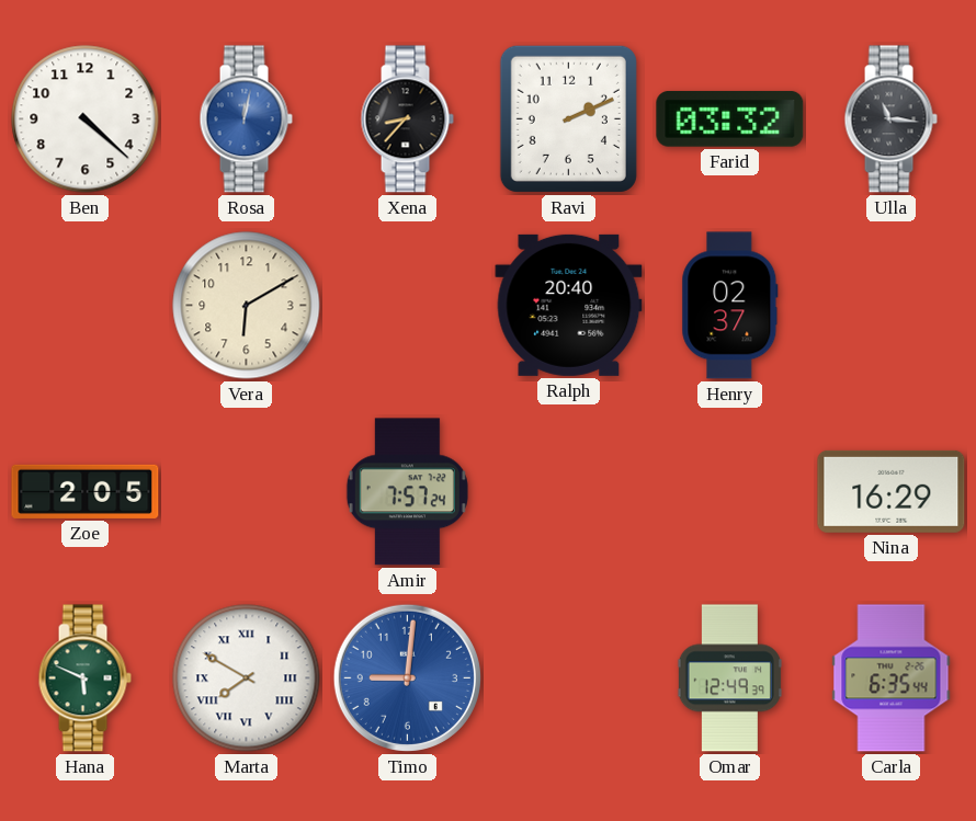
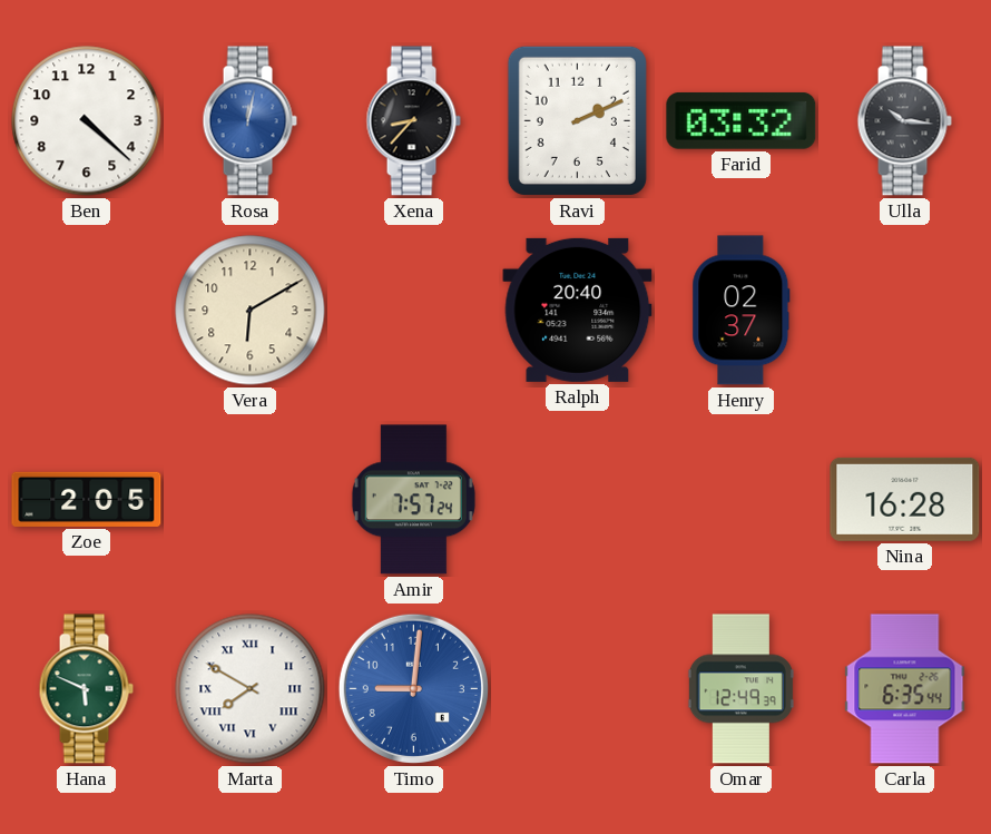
Ulla: 11:16 -> 10:16 (904, 121)
Nina: 16:29 -> 16:28 (905, 499)
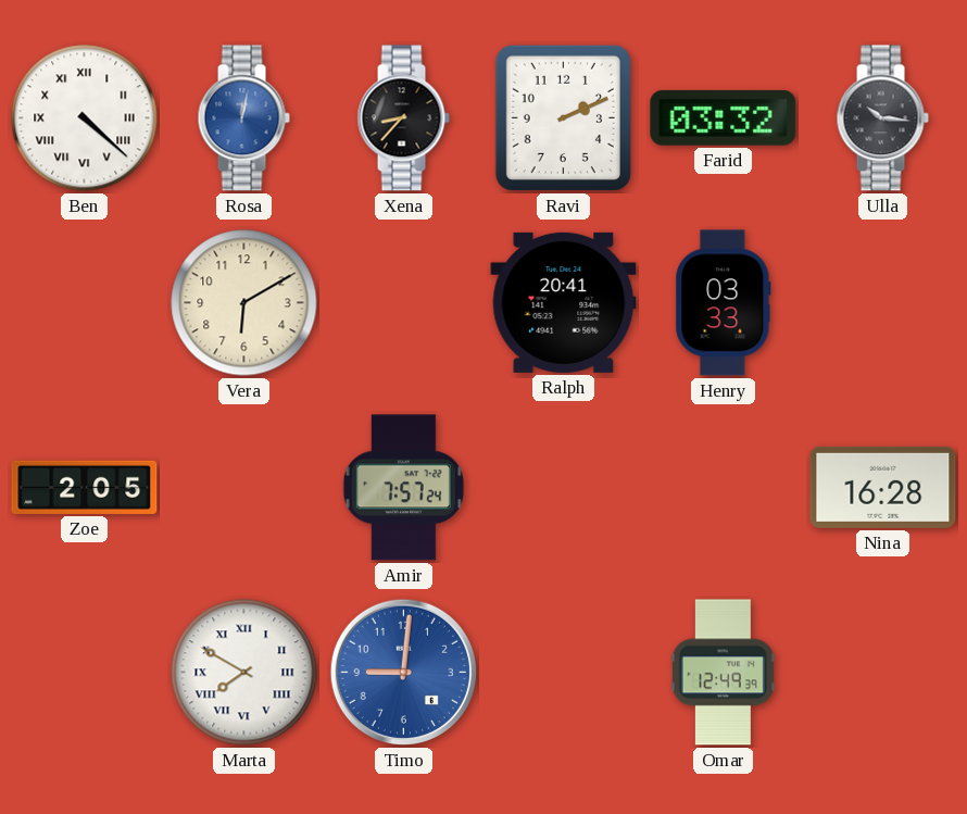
Ben numerals: Arabic -> Roman (85, 118)
Ralph: 20:40 -> 20:41 (564, 302)
Henry: 02:37 -> 03:33 (724, 303)
Hana: 5:49 -> none (86, 689)
Carla: 6:35 -> none (905, 689)
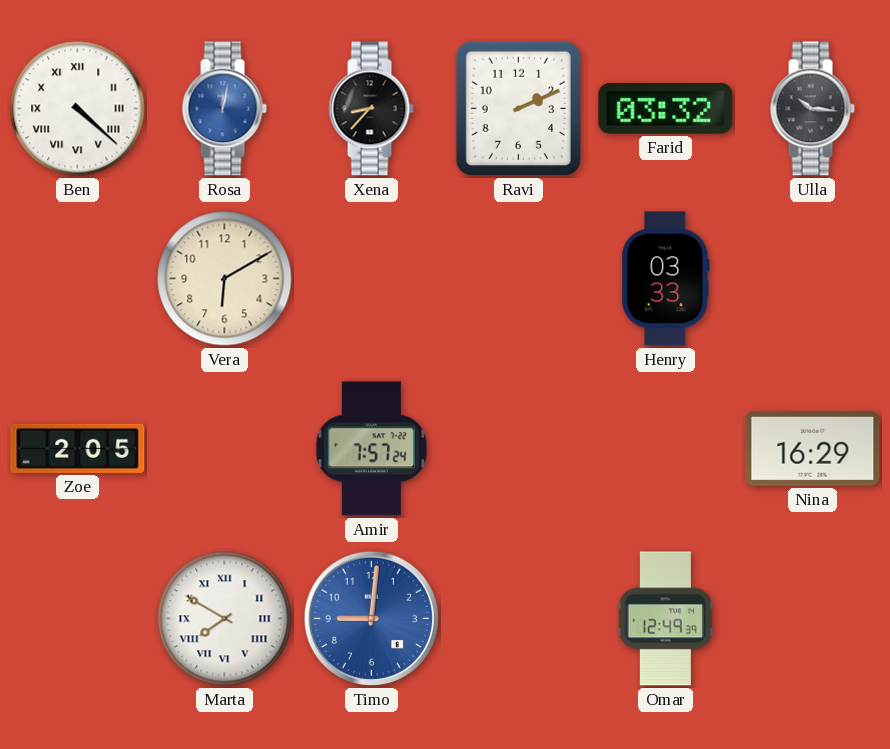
Ralph: 20:41 -> none (564, 302)
Nina: 16:28 -> 16:29 (813, 448)
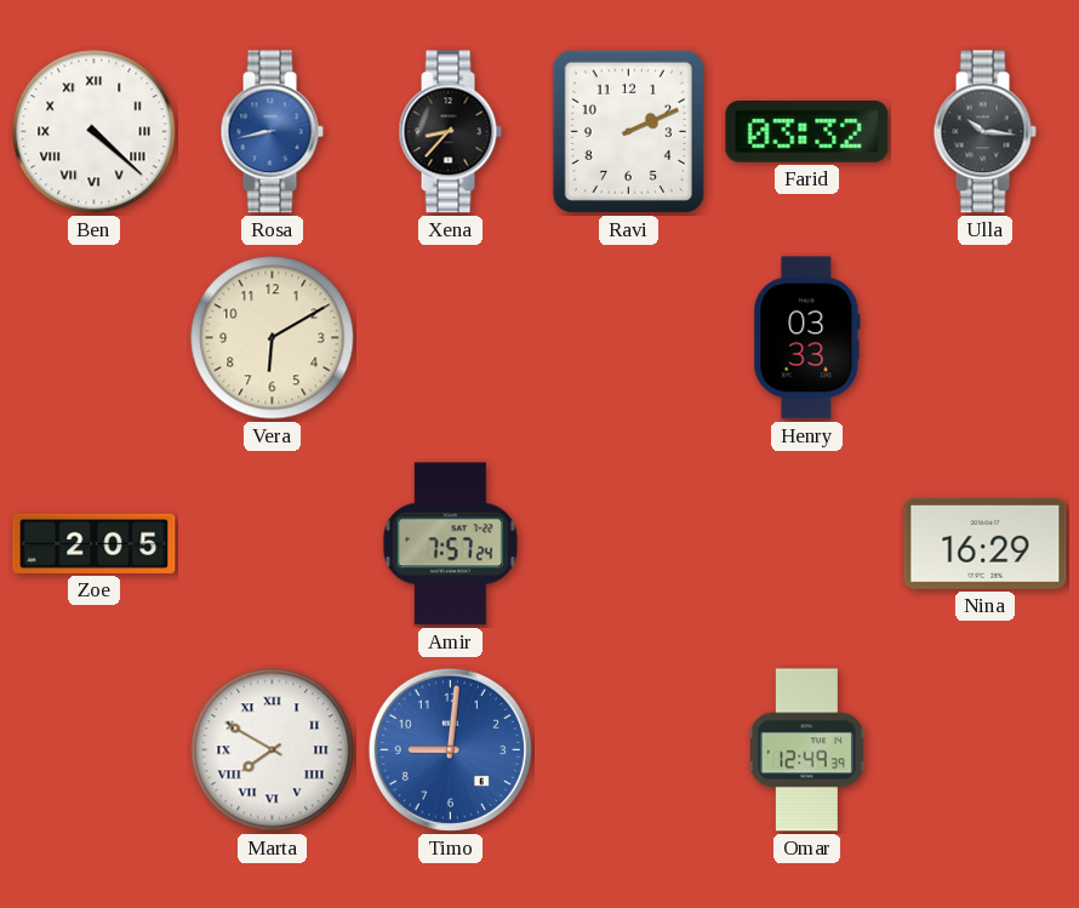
Rosa: 12:02 -> 8:43 (272, 132)
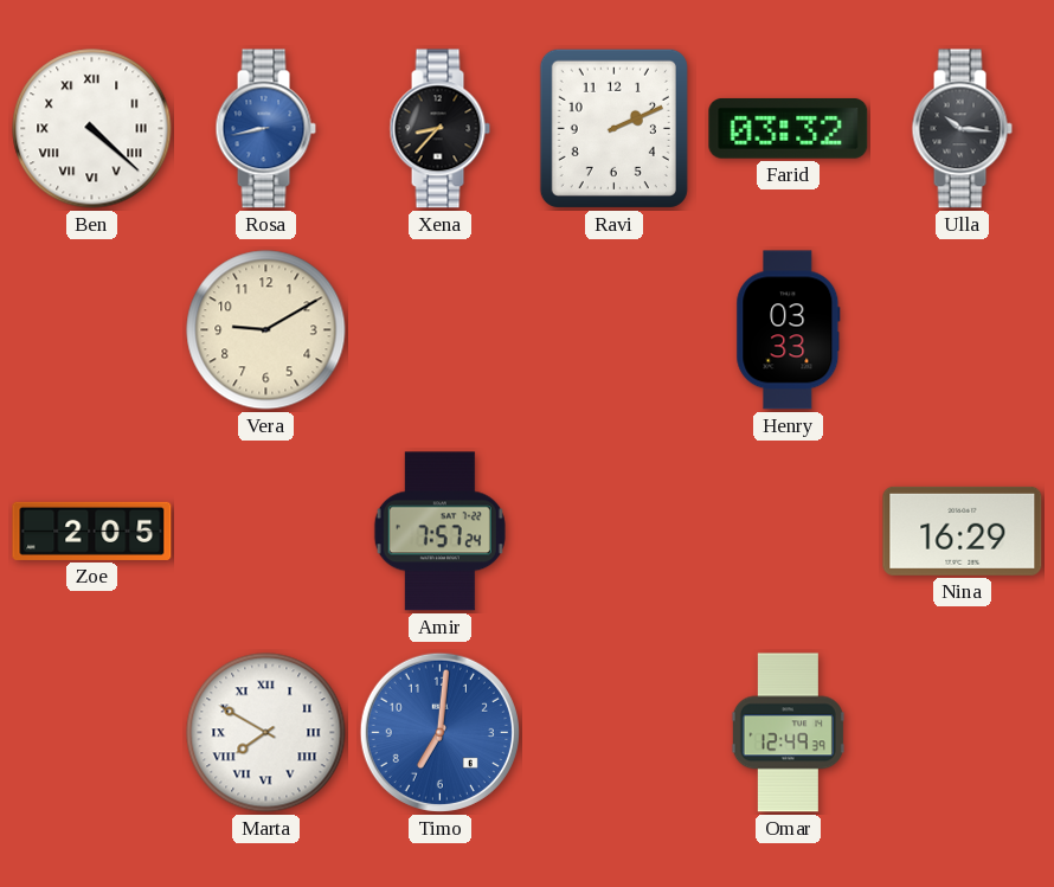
Vera: 6:10 -> 9:10 (266, 330)
Timo: 9:01 -> 7:01 (439, 732)
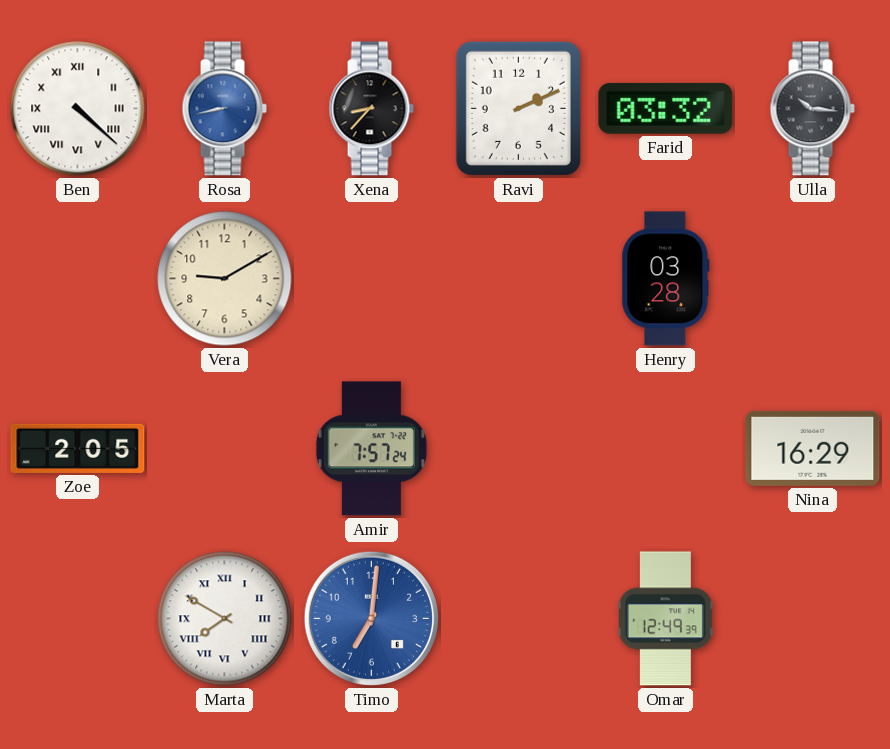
Henry: 03:33 -> 03:28 (666, 279)
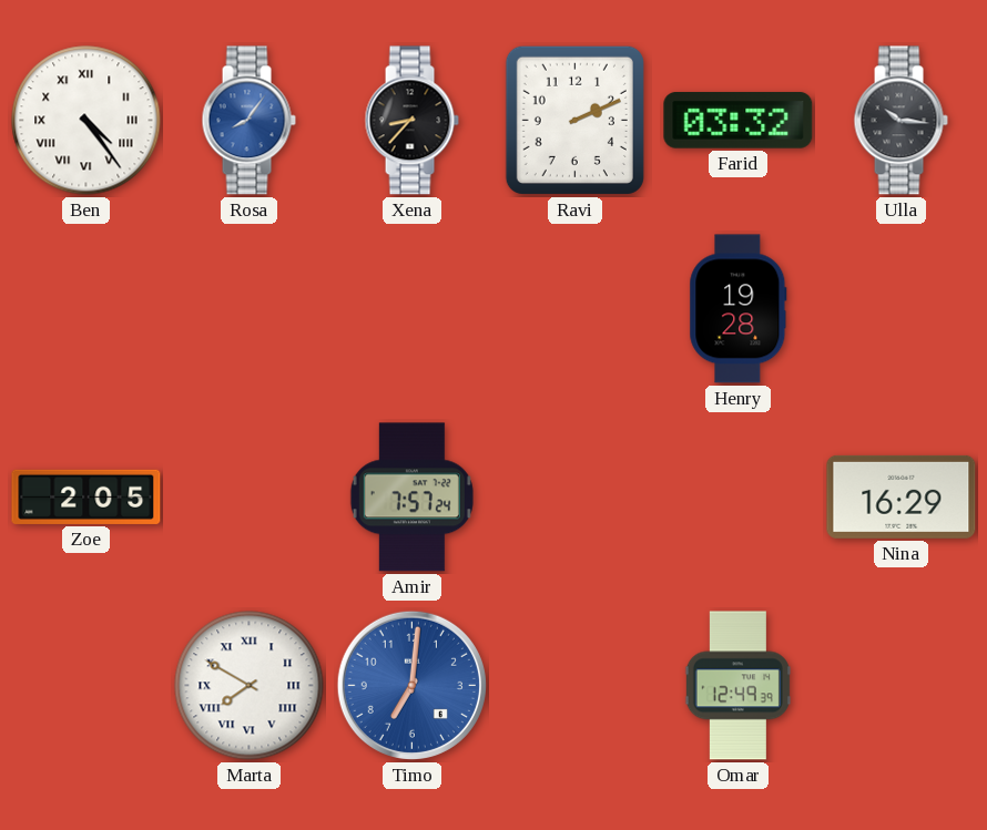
Ben: 4:22 -> 4:24 (87, 121)
Rosa: 8:43 -> 8:06 (248, 121)
Vera: 9:10 -> none (225, 279)
Henry: 03:28 -> 19:28 (739, 309)
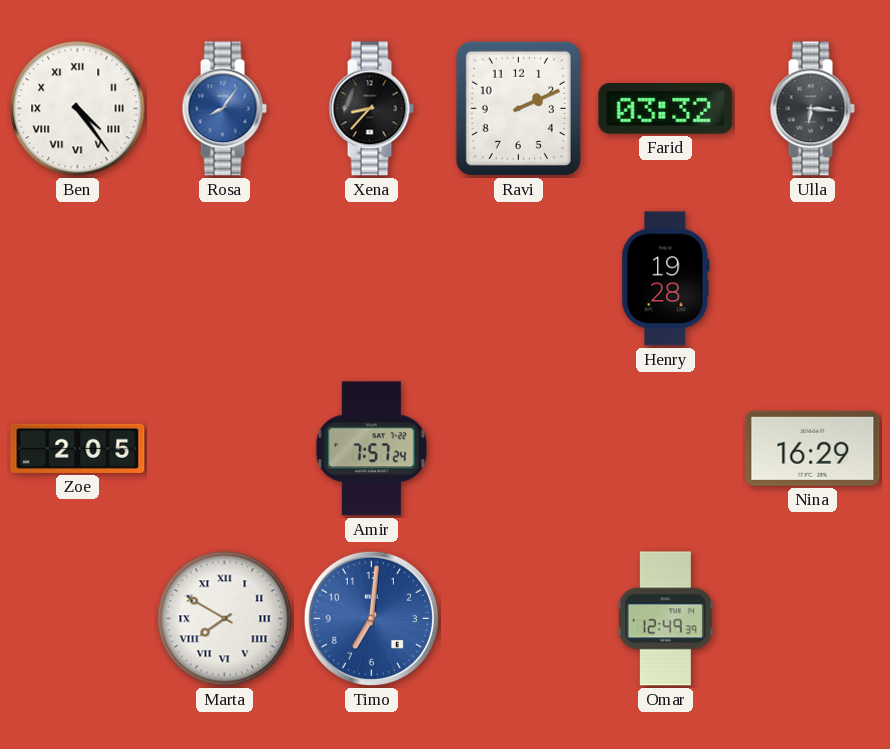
Ulla: 10:16 -> 6:16 (812, 109)
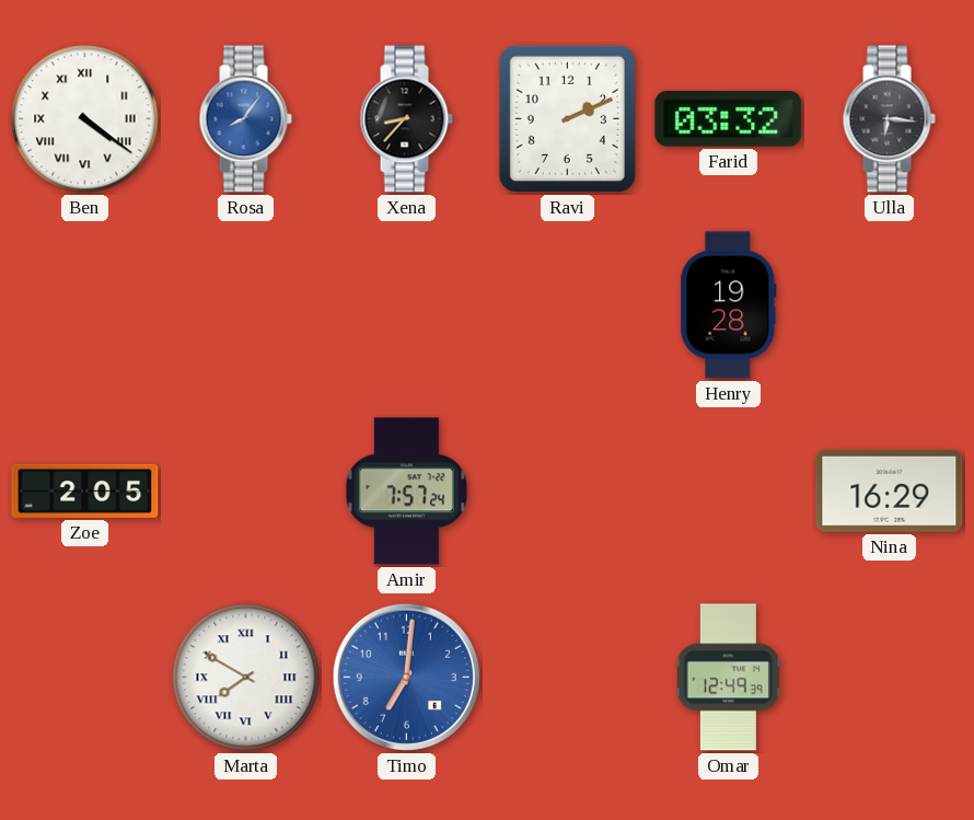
Ben: 4:24 -> 4:21 (85, 119)
